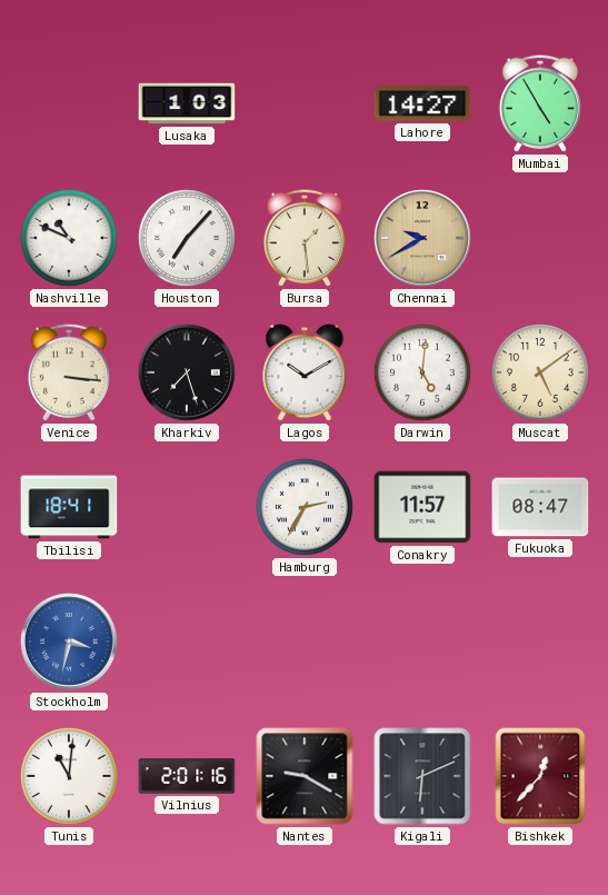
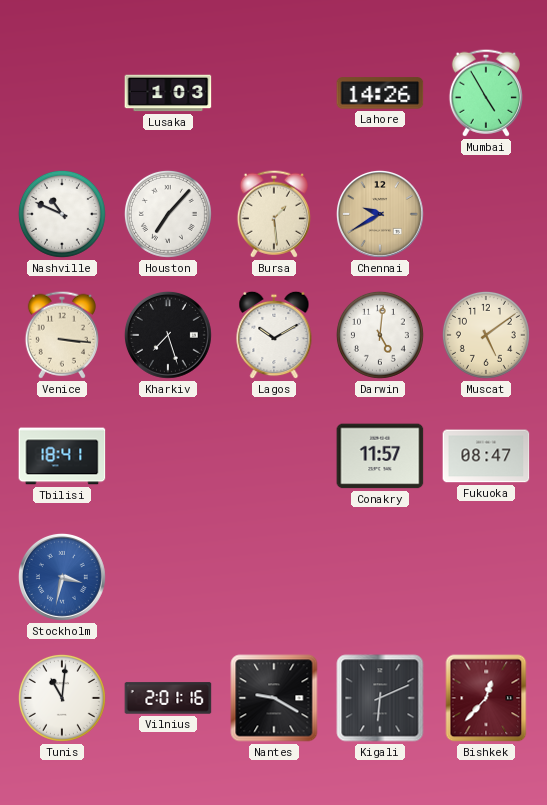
Lahore: 14:27 -> 14:26 (380, 93)
Hamburg: 2:35 -> none (305, 507)
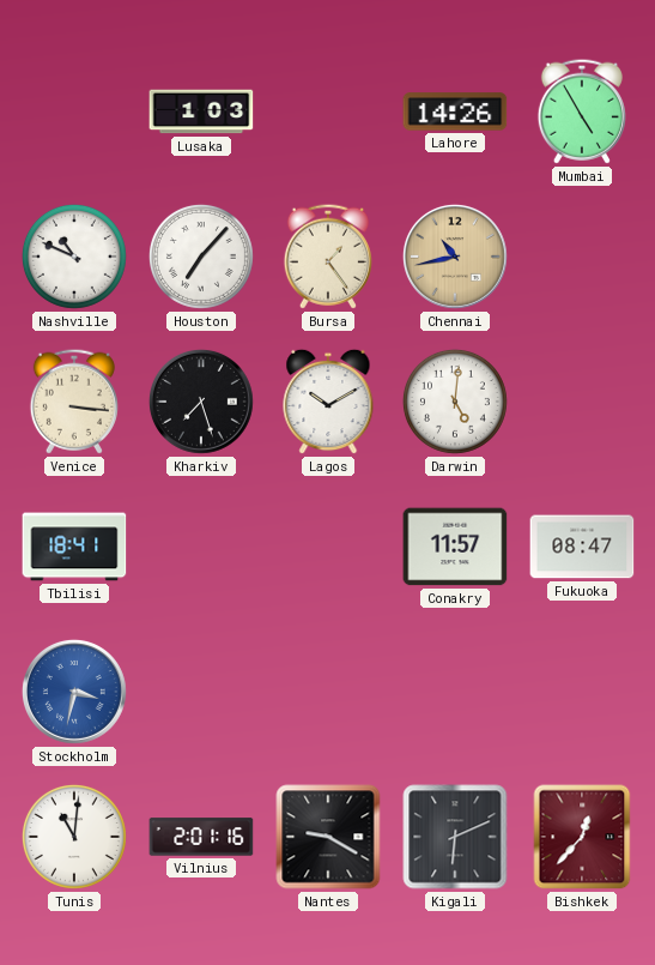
Bursa: 1:29 -> 1:24 (328, 257)
Chennai: 9:40 -> 10:43 (455, 257)
Muscat: 5:09 -> none (486, 335)
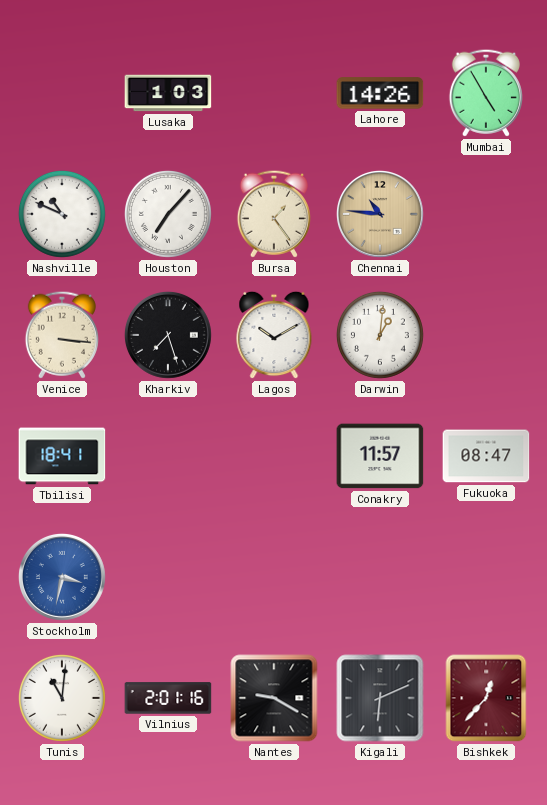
Chennai: 10:43 -> 10:46 (380, 214)
Darwin: 5:01 -> 1:01 (380, 335)
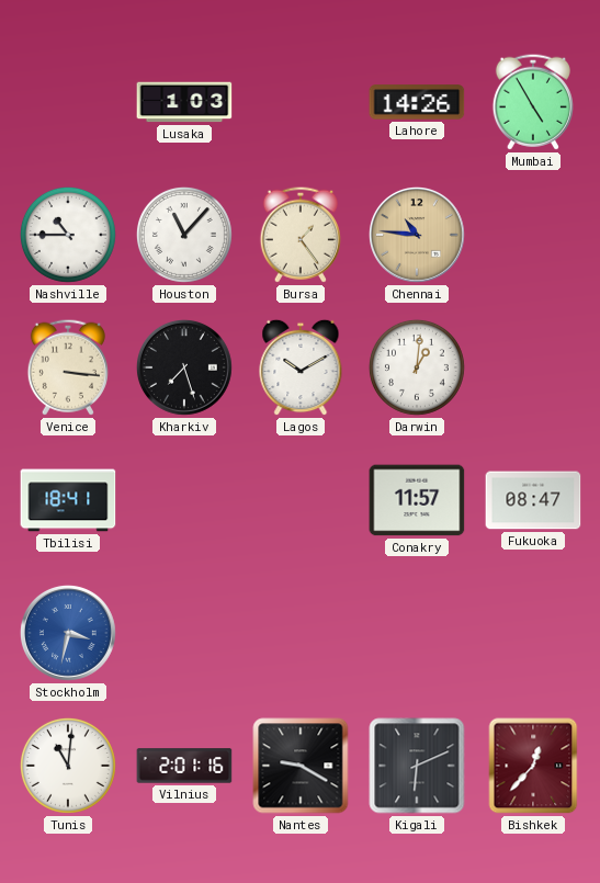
Nashville: 10:49 -> 10:45 (68, 235)
Houston: 7:07 -> 11:07 (184, 235)
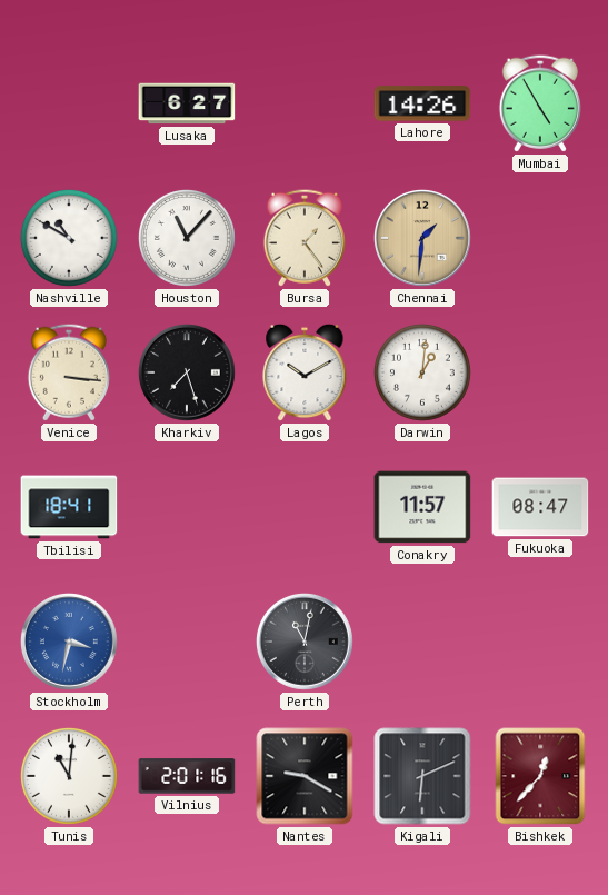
Lusaka: 1:03 -> 6:27 (187, 103)
Nashville: 10:45 -> 10:50 (69, 238)
Chennai: 10:46 -> 1:31 (422, 238)
Perth: none -> 11:02 (305, 642)
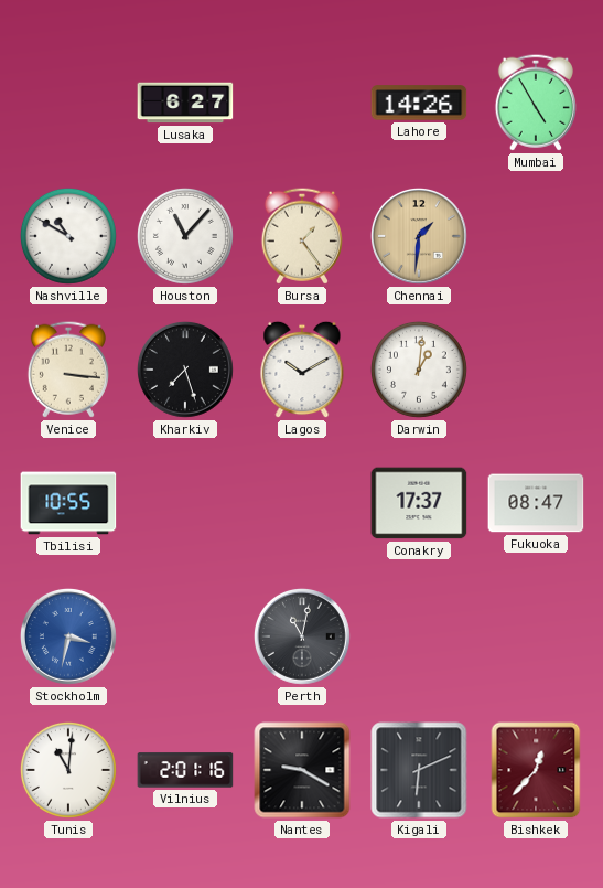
Tbilisi: 18:41 -> 10:55 (68, 503)
Conakry: 11:57 -> 17:37 (419, 503)
